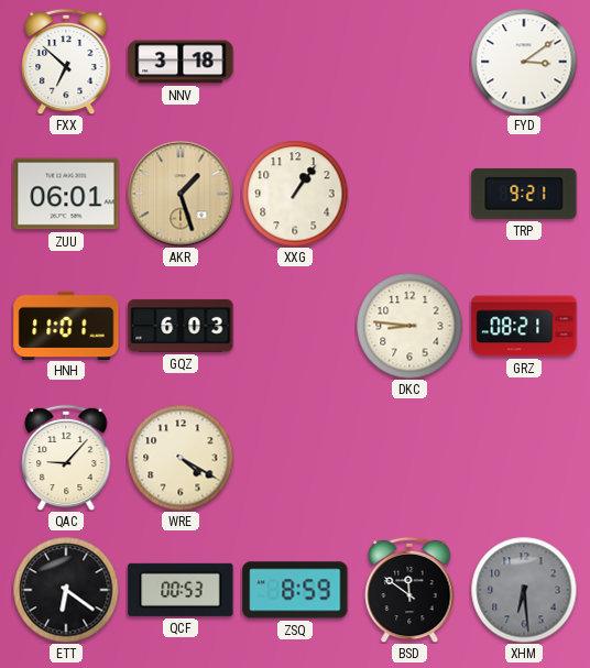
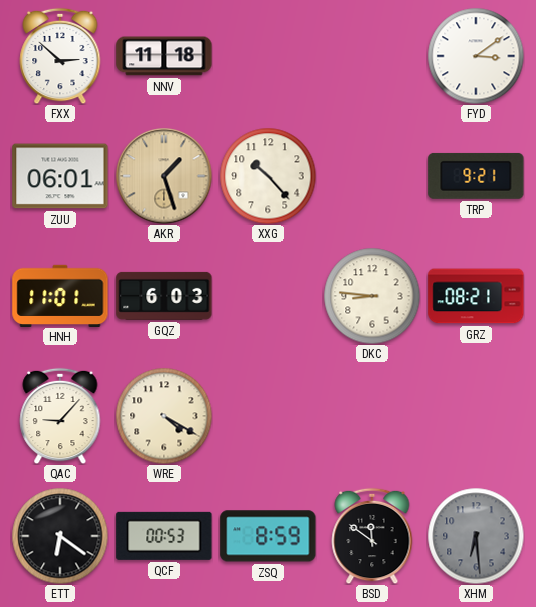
FXX: 6:52 -> 2:52 (60, 56)
NNV: 3:18 -> 11:18 (164, 56)
XXG: 1:06 -> 10:23 (268, 176)
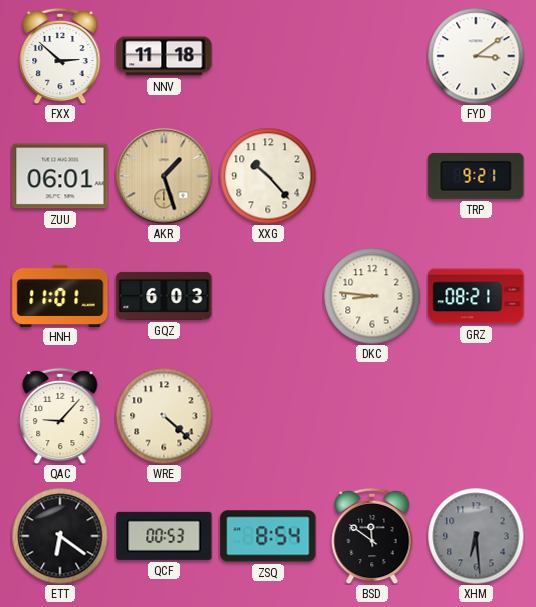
WRE: 4:20 -> 4:22 (164, 416)
ZSQ: 8:59 -> 8:54 (268, 536)
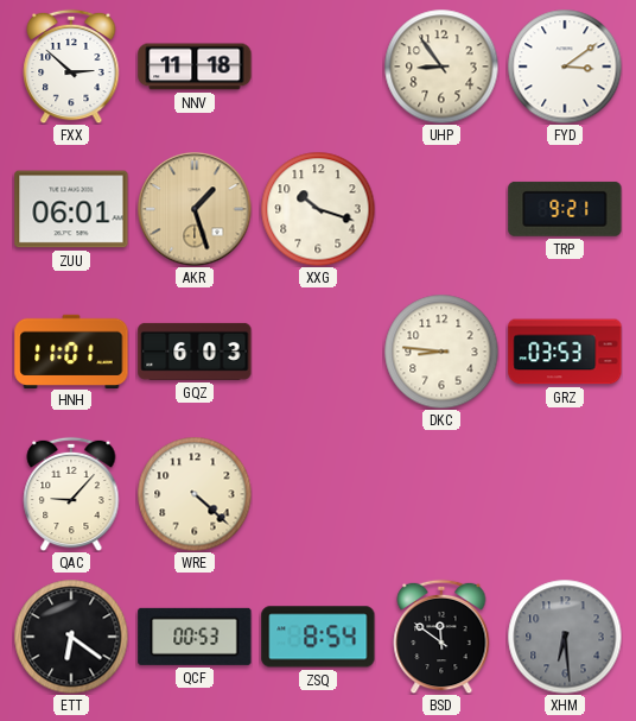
UHP: none -> 8:54 (441, 67)
XXG: 10:23 -> 10:18 (318, 209)
GRZ: 08:21 -> 03:53 (565, 352)
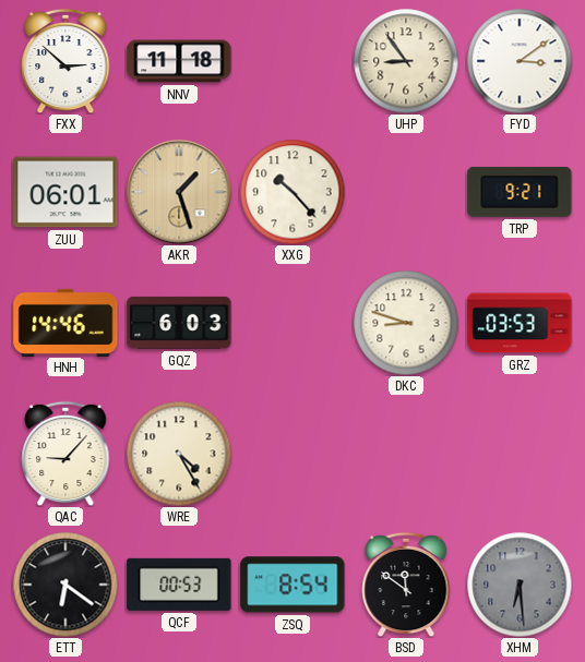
XXG: 10:18 -> 10:23 (292, 192)
HNH: 11:01 -> 14:46 (65, 322)
DKC: 8:46 -> 8:48 (406, 323)
WRE: 4:22 -> 4:25 (179, 454)
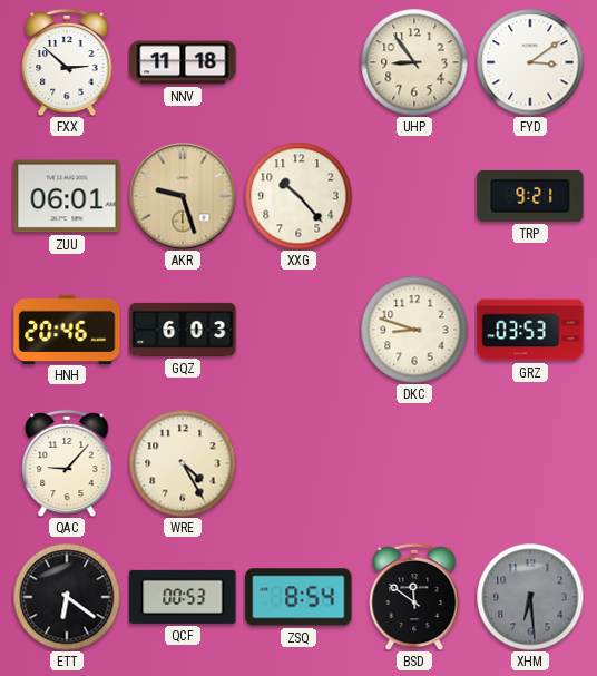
AKR: 1:27 -> 9:27 (183, 196)
HNH: 14:46 -> 20:46 (67, 329)
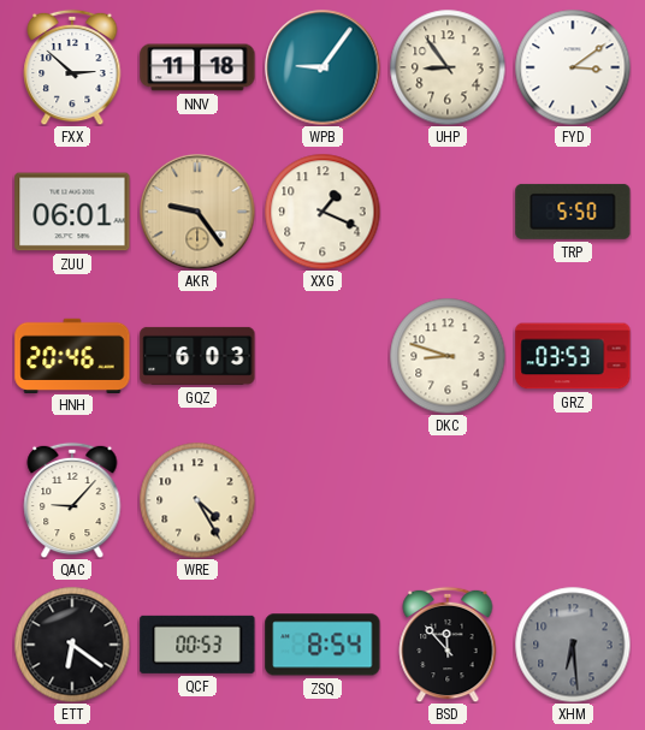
WPB: none -> 9:06 (322, 67)
AKR: 9:27 -> 9:24 (197, 212)
XXG: 10:23 -> 1:19 (322, 212)
TRP: 9:21 -> 5:50 (573, 212)
BSD: 11:51 -> 11:53 (448, 645)
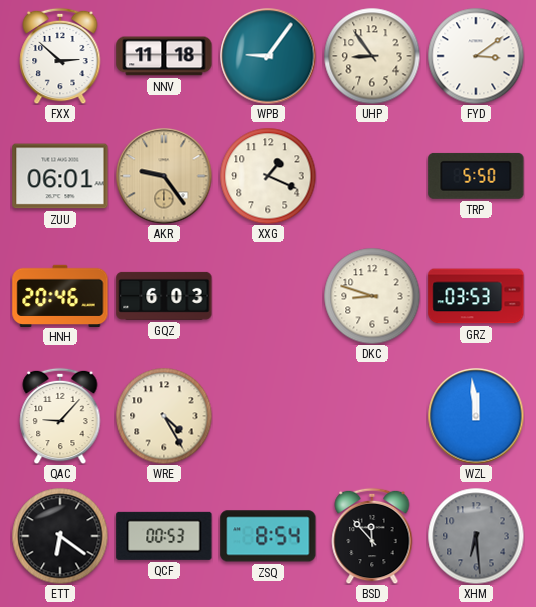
WZL: none -> 11:59 (476, 416)
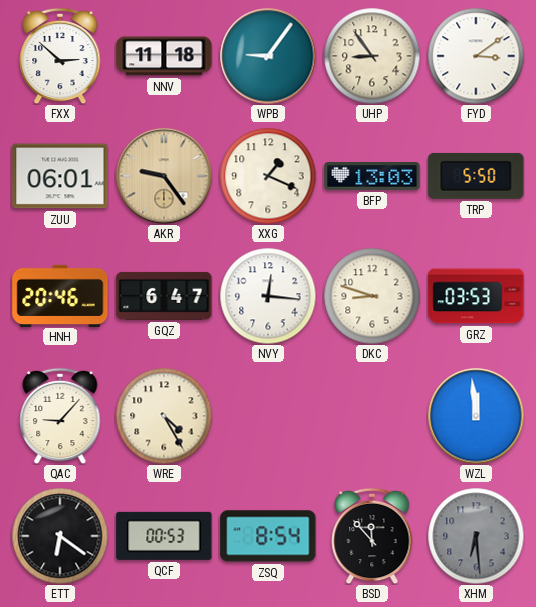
BFP: none -> 13:03 (372, 177)
GQZ: 6:03 -> 6:47 (164, 296)
NVY: none -> 12:16 (268, 296)
